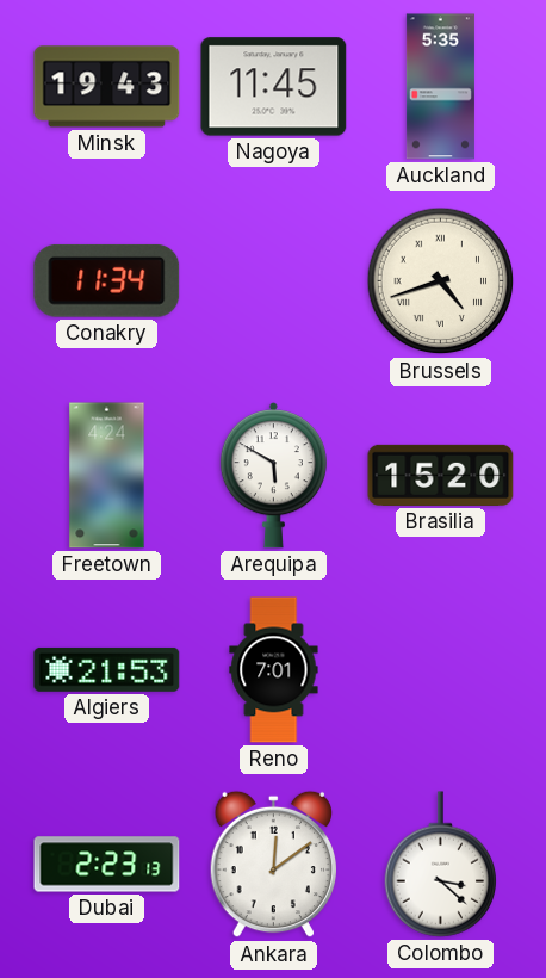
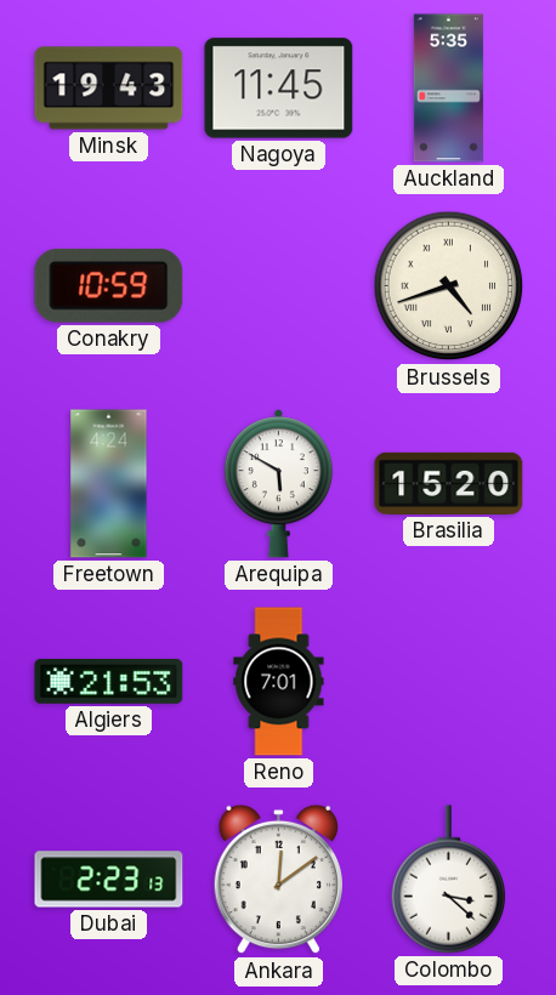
Conakry: 11:34 -> 10:59 (109, 285)
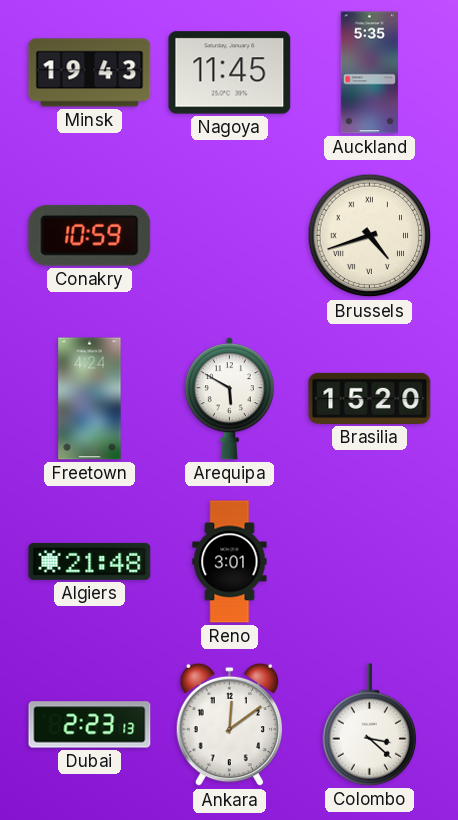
Algiers: 21:53 -> 21:48 (90, 561)
Reno: 7:01 -> 3:01 (230, 562)
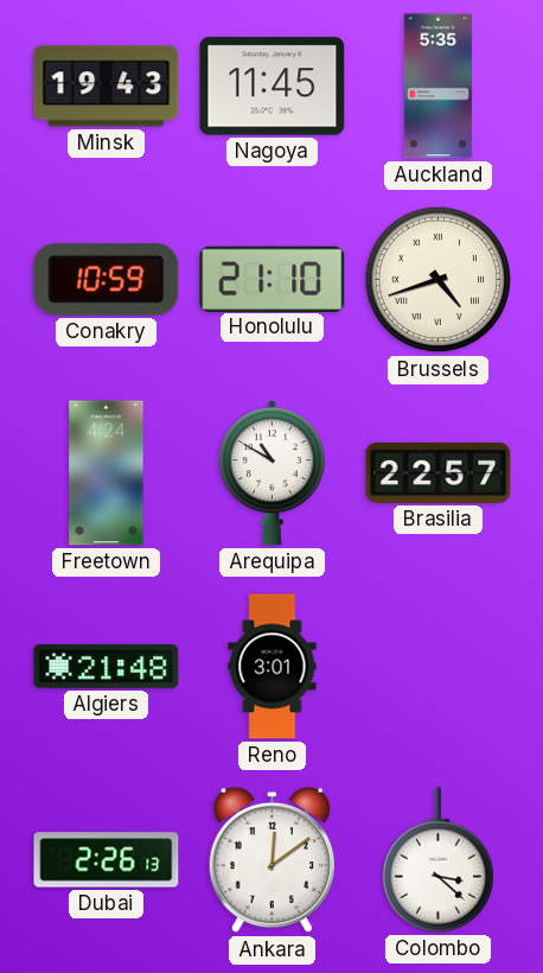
Honolulu: none -> 21:10 (273, 279)
Arequipa: 5:50 -> 10:50 (271, 473)
Brasilia: 15:20 -> 22:57 (439, 472)
Dubai: 2:23 -> 2:26 (107, 860)
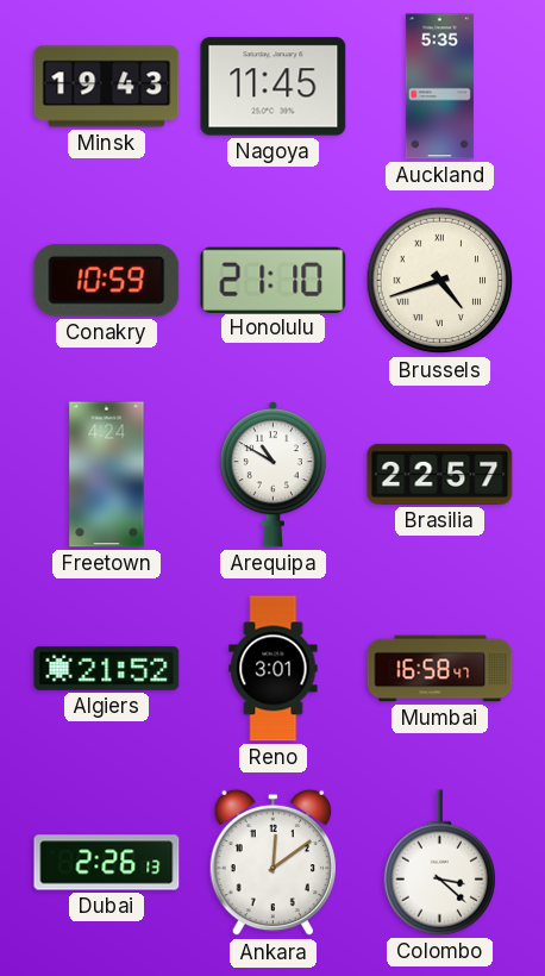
Algiers: 21:48 -> 21:52 (107, 668)
Mumbai: none -> 16:58 (440, 669)
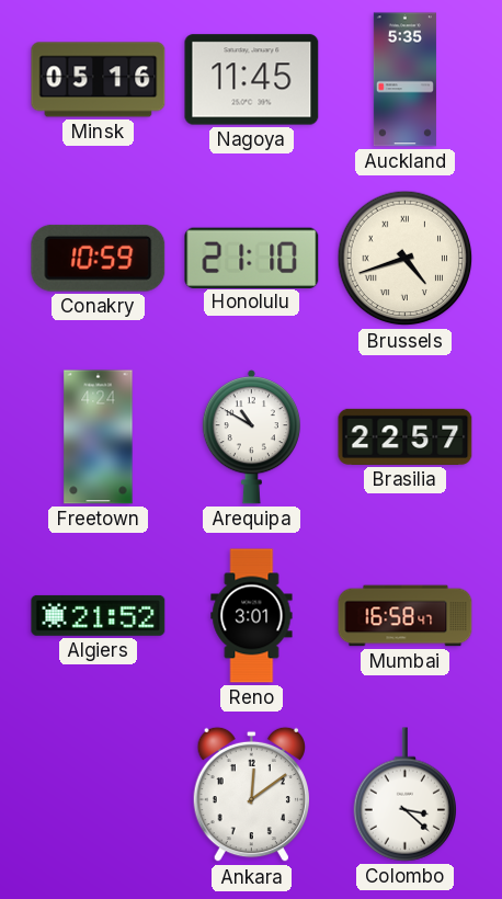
Minsk: 19:43 -> 05:16 (99, 80)
Dubai: 2:26 -> none (107, 863)
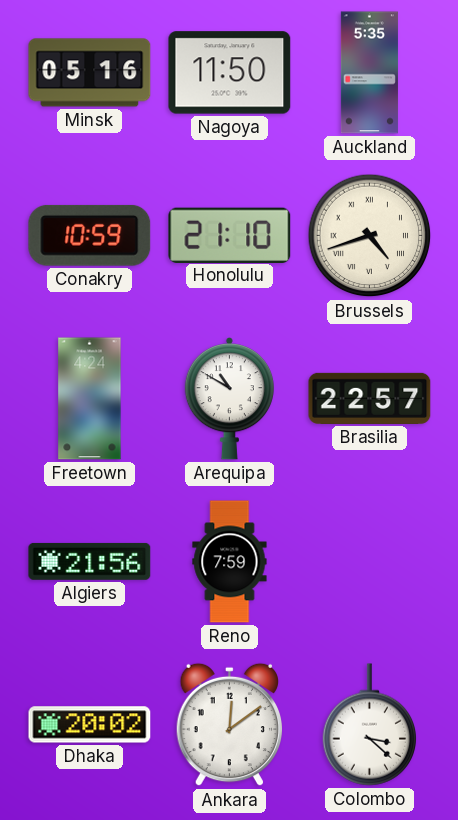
Nagoya: 11:45 -> 11:50 (230, 73)
Algiers: 21:52 -> 21:56 (90, 561)
Reno: 3:01 -> 7:59 (230, 562)
Mumbai: 16:58 -> none (406, 616)
Dhaka: none -> 20:02 (90, 725)
